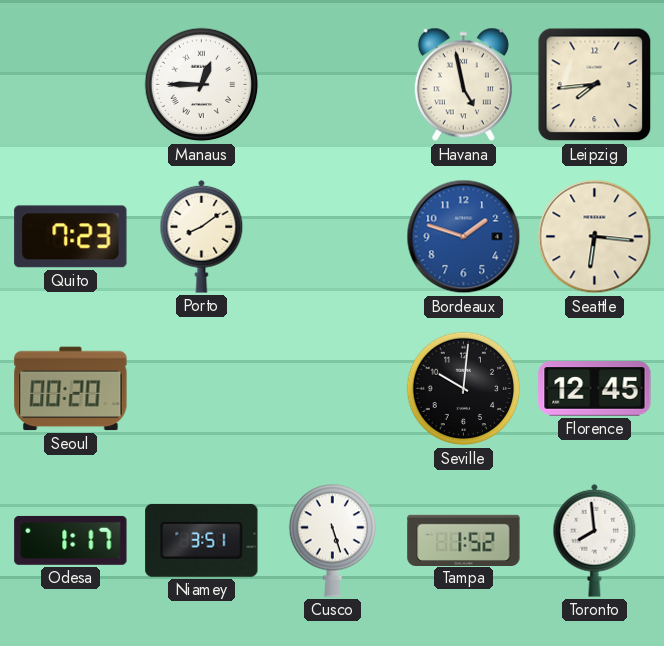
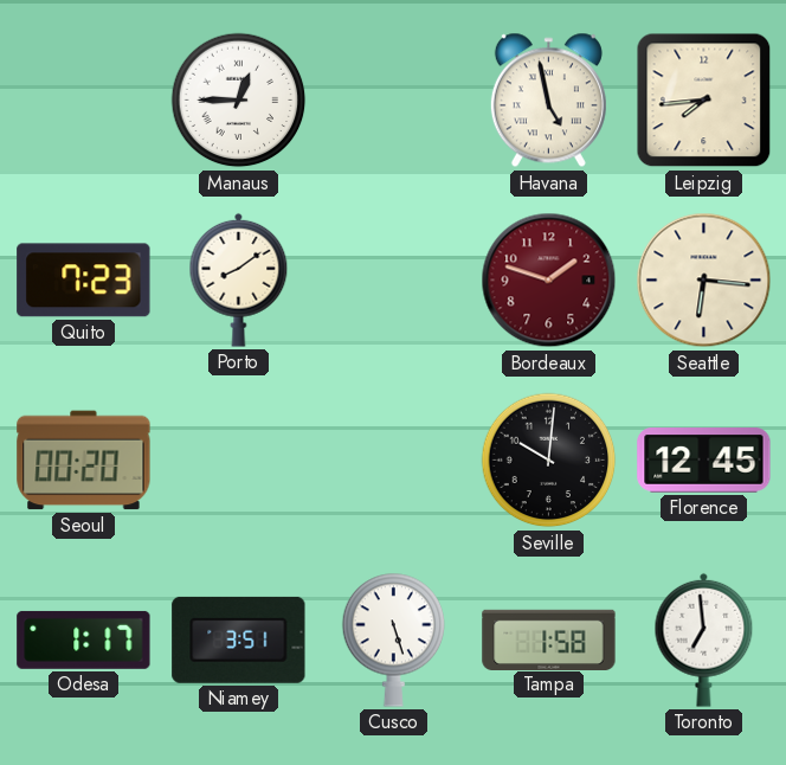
Bordeaux dial: blue -> burgundy (549, 281)
Tampa: 1:52 -> 1:58 (549, 639)
Toronto: 7:59 -> 6:59 (704, 639)
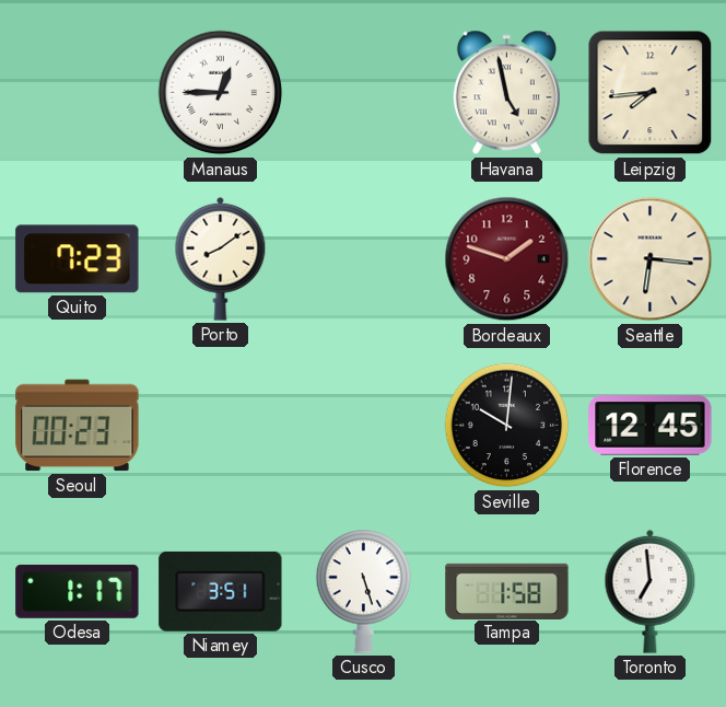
Seoul: 00:20 -> 00:23 (78, 426)
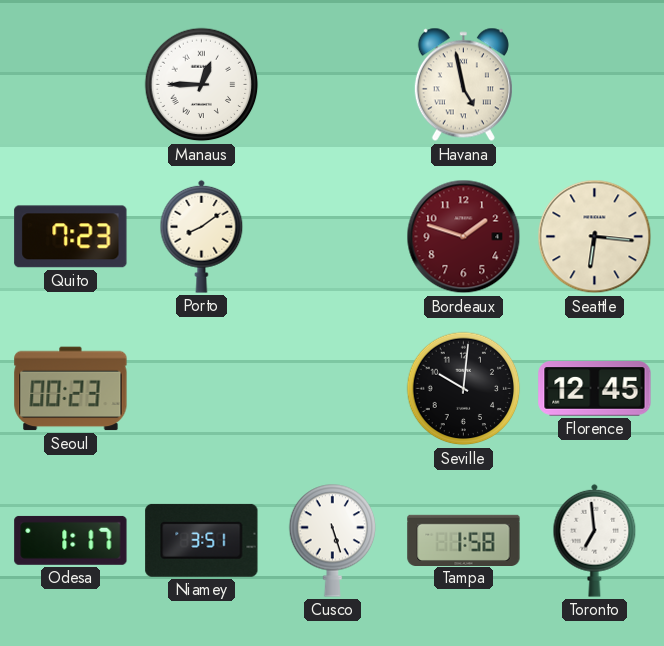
Leipzig: 7:44 -> none (651, 93)
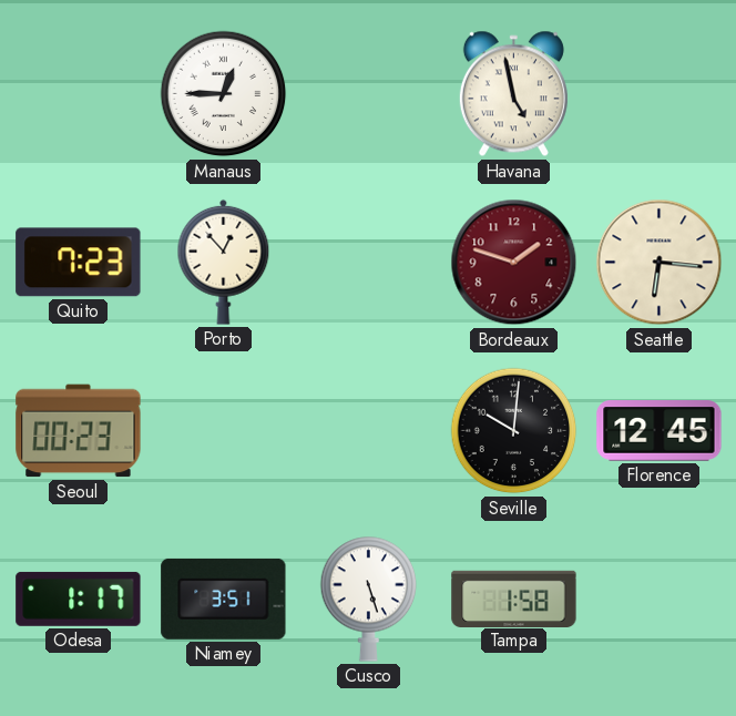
Porto: 8:09 -> 12:53 (224, 262)
Toronto: 6:59 -> none (595, 540)
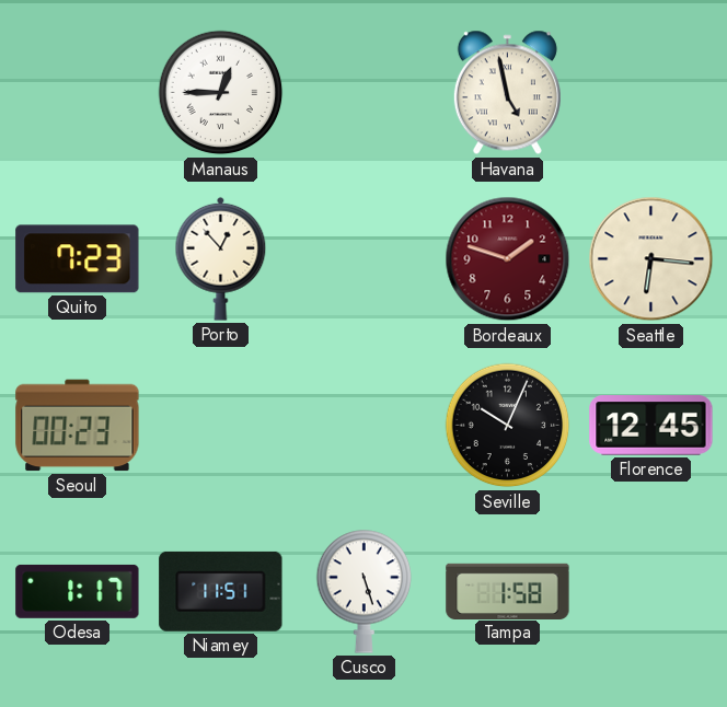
Seville: 10:01 -> 10:04 (508, 426)
Niamey: 3:51 -> 11:51 (221, 591)
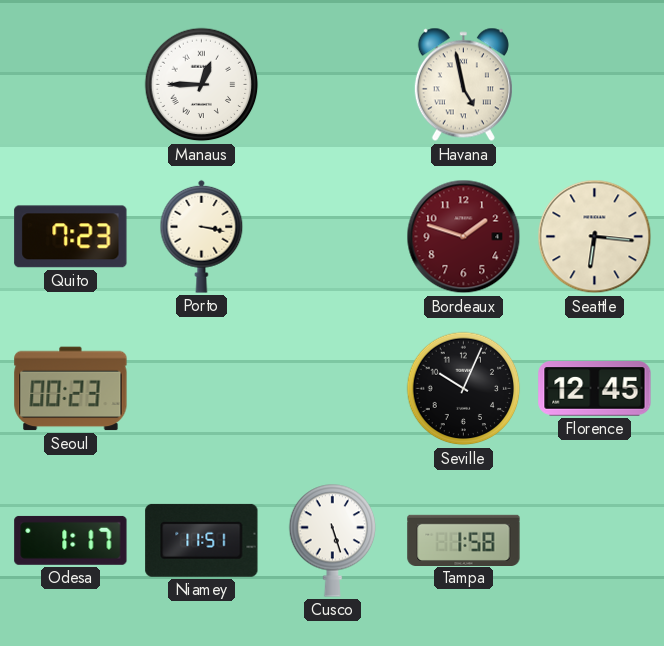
Porto: 12:53 -> 3:17 (202, 236)
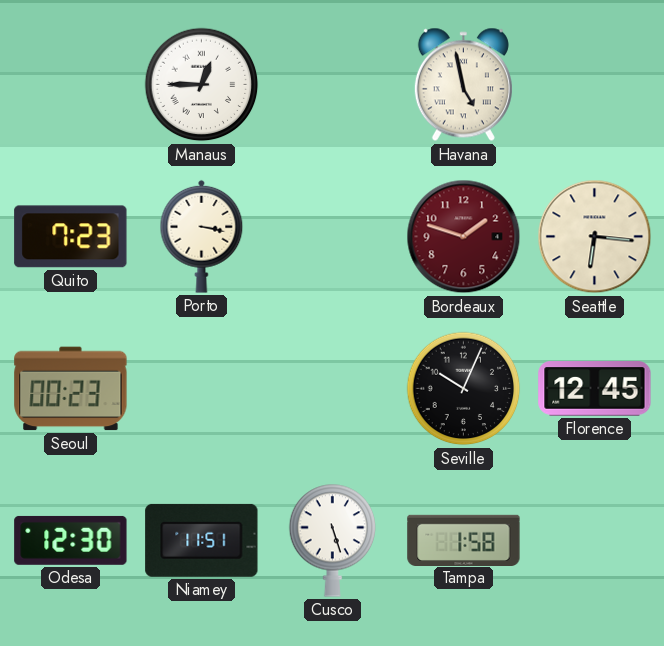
Odesa: 1:17 -> 12:30 (71, 540)
